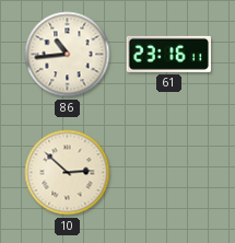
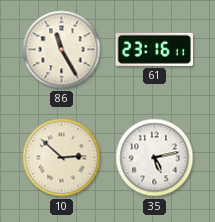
86: 10:44 -> 11:25 (62, 50)
35: none -> 5:13 (155, 158)
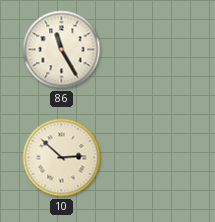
61: 23:16 -> none (154, 49)
35: 5:13 -> none (155, 158)
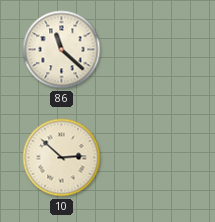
86: 11:25 -> 11:22 (62, 50)
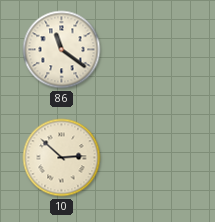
86: 11:22 -> 11:21 (62, 50)
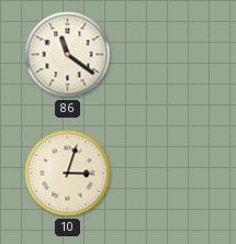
10: 2:52 -> 3:03 (68, 174)
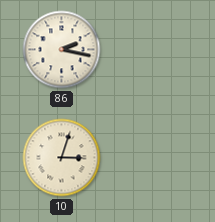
86: 11:21 -> 2:17 (62, 50)
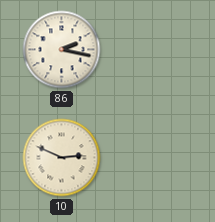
10: 3:03 -> 2:49 (62, 158)
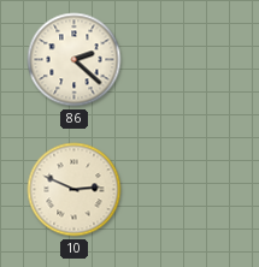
86: 2:17 -> 2:22 (75, 60)
